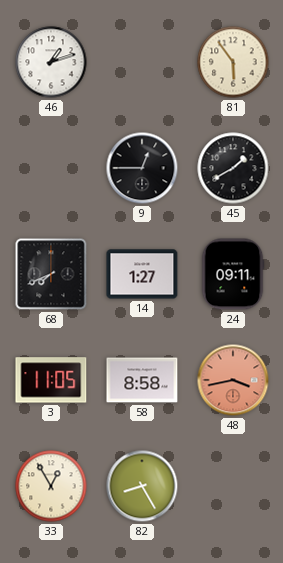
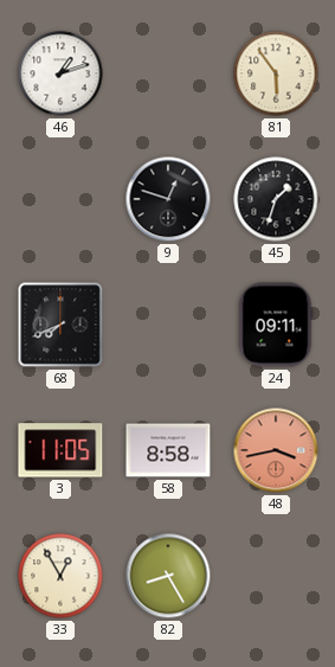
9: 12:45 -> 12:48 (168, 199)
45: 1:40 -> 1:33 (276, 199)
14: 1:27 -> none (142, 274)
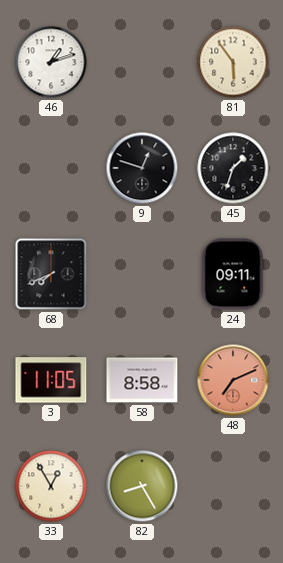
48: 3:43 -> 7:11 (233, 380)
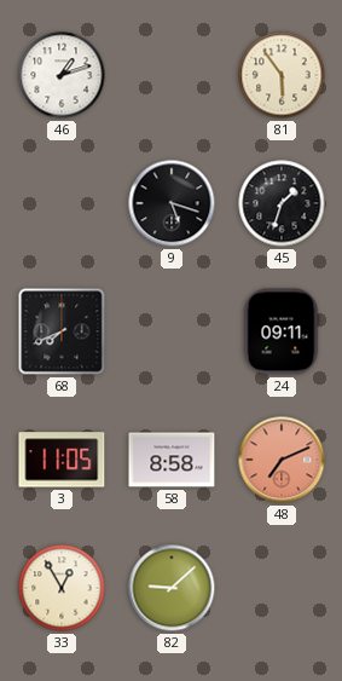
9: 12:48 -> 5:18 (172, 203)
82: 8:25 -> 9:08 (172, 588)
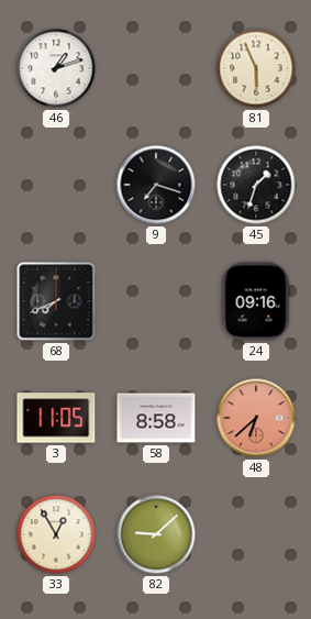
81: 5:54 -> 5:56 (256, 68)
9: 5:18 -> 7:18 (156, 185)
24: 09:11 -> 09:16 (256, 301)
48: 7:11 -> 6:38 (256, 418)
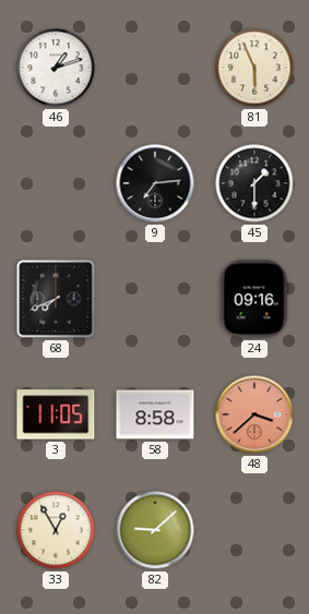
9: 7:18 -> 7:14 (155, 183)
45: 1:33 -> 1:30 (254, 183)
48: 6:38 -> 3:38 (254, 414)
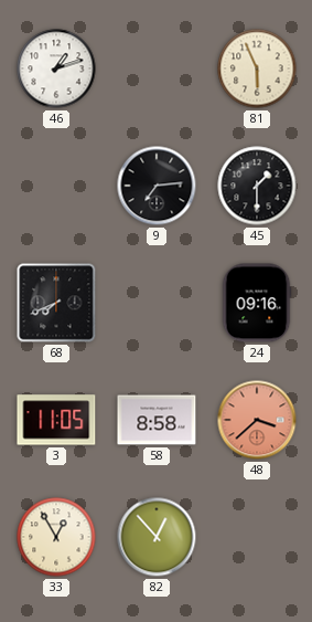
82: 9:08 -> 12:53 (157, 537)
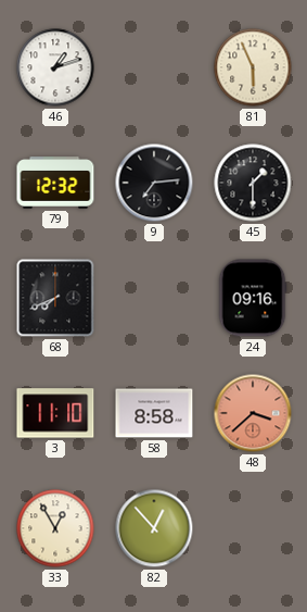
79: none -> 12:32 (55, 184)
3: 11:05 -> 11:10 (55, 413)
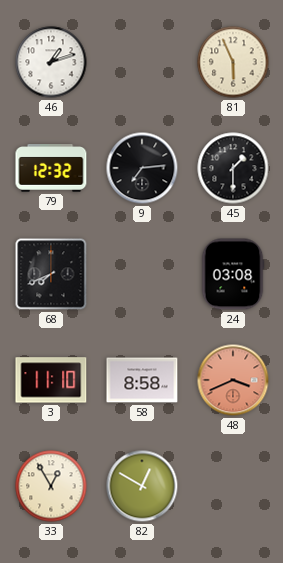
24: 09:16 -> 03:08 (233, 274)
48: 3:38 -> 3:41 (233, 380)
82: 12:53 -> 12:50 (142, 486)
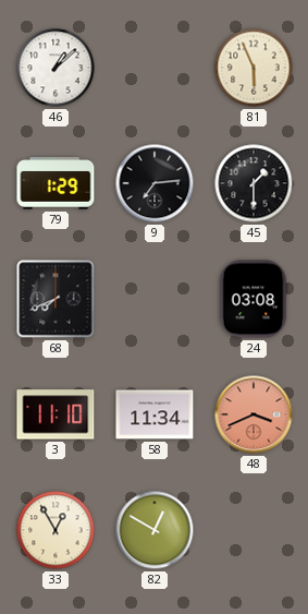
46: 1:12 -> 1:08 (56, 68)
79: 12:32 -> 1:29 (56, 184)
58: 8:58 -> 11:34 (155, 414)
